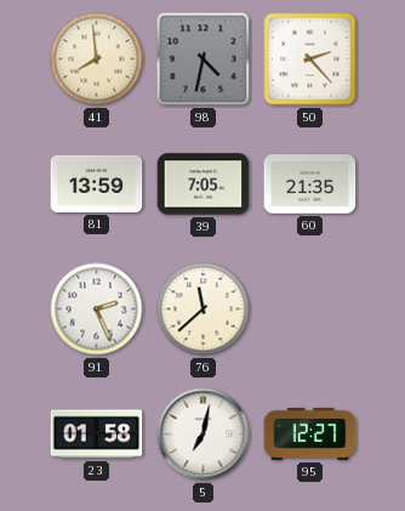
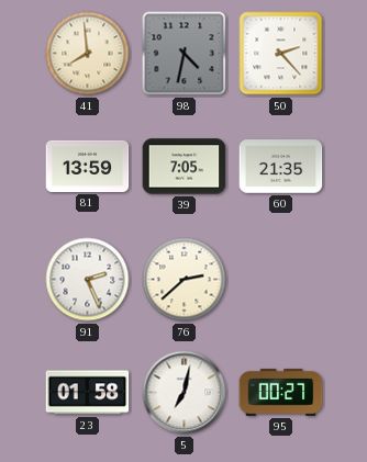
76: 11:38 -> 2:38 (185, 280)
95: 12:27 -> 00:27 (281, 392)
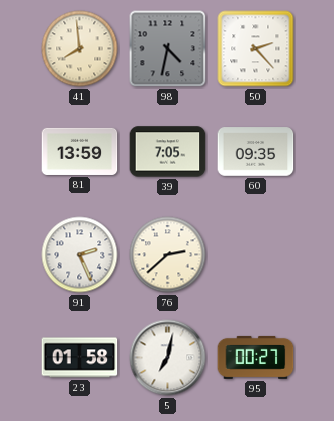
60: 21:35 -> 09:35 (256, 152)
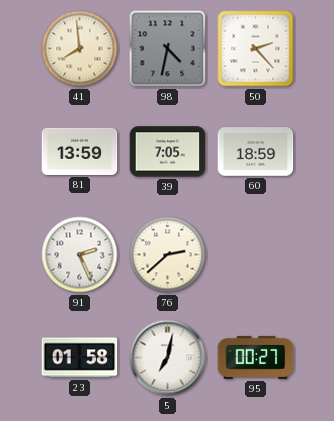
60: 09:35 -> 18:59 (256, 152)
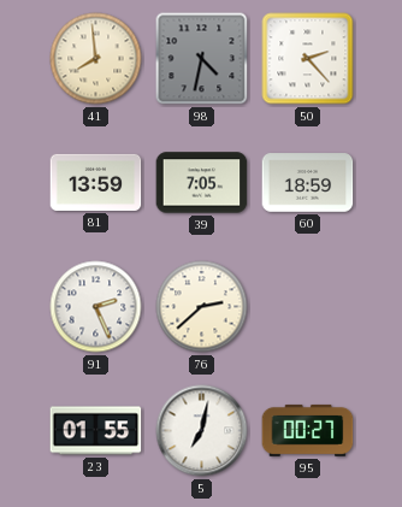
23: 01:58 -> 01:55 (96, 431)
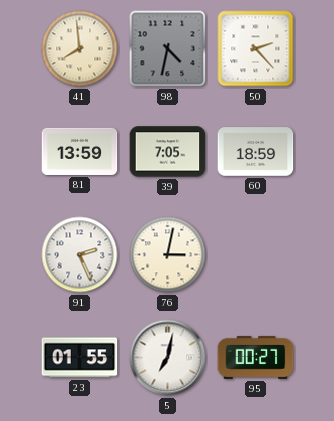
76: 2:38 -> 3:02 (168, 255)
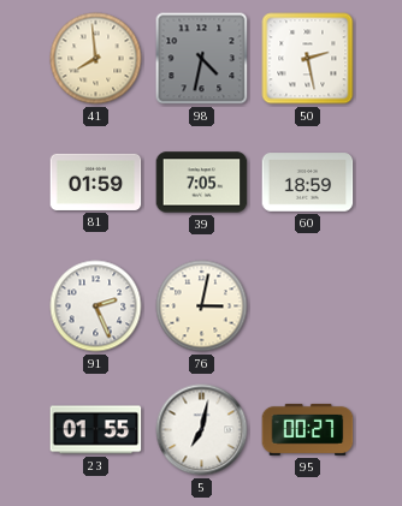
50: 2:23 -> 2:28 (308, 59)
81: 13:59 -> 01:59 (96, 181)
